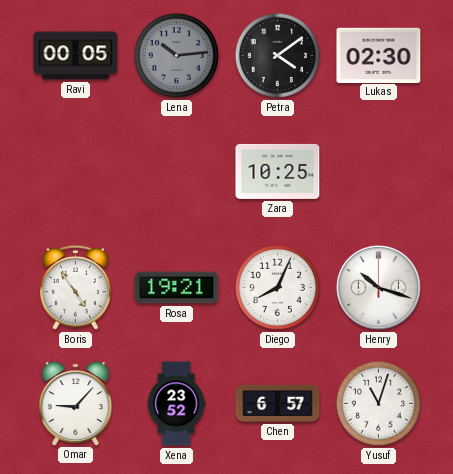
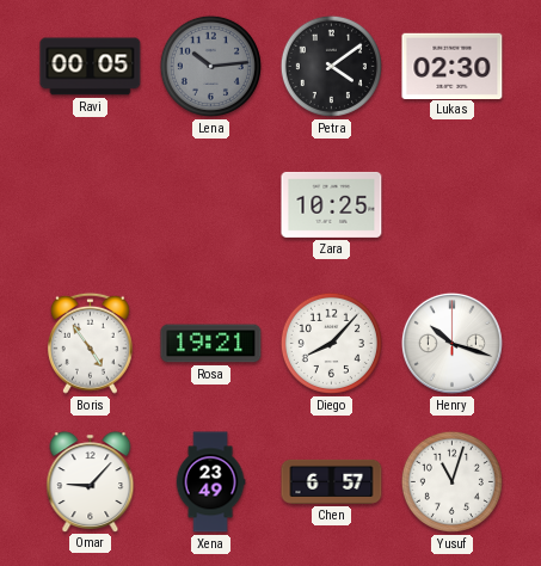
Diego: 8:04 -> 8:07 (331, 343)
Xena: 23:52 -> 23:49 (210, 482)
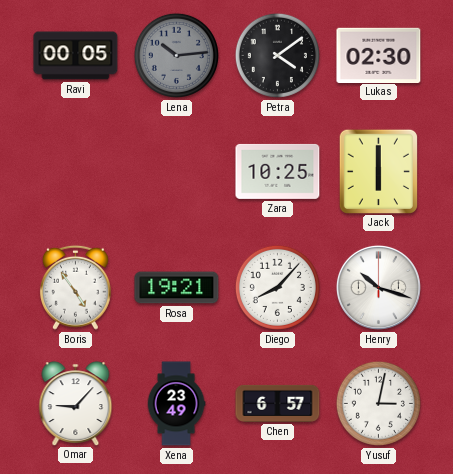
Jack: none -> 6:00 (378, 171)
Yusuf: 11:03 -> 3:02 (378, 403)
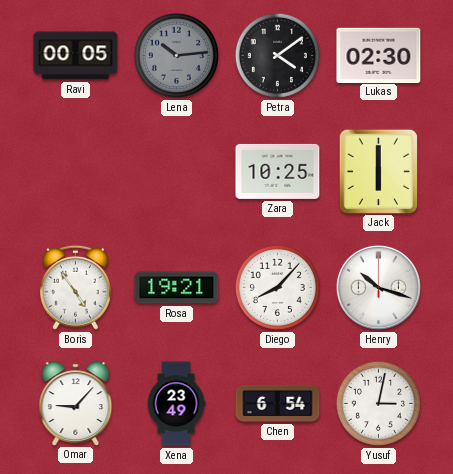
Chen: 6:57 -> 6:54 (278, 403)
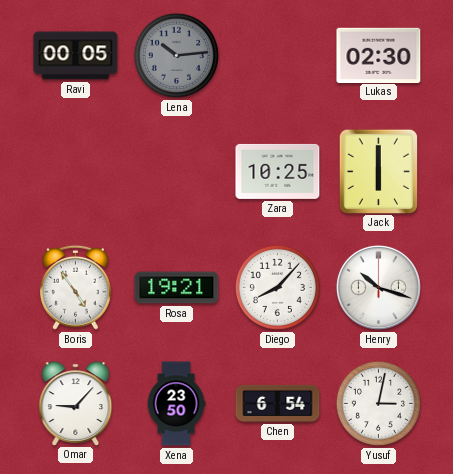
Petra: 4:09 -> none (277, 55)
Xena: 23:49 -> 23:50 (176, 404)
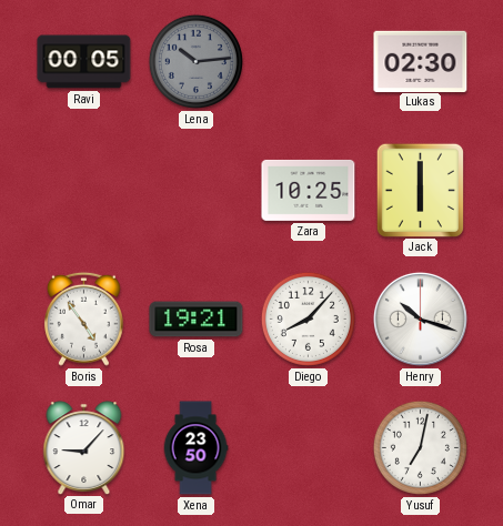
Chen: 6:54 -> none (278, 403)
Yusuf: 3:02 -> 7:02 (420, 447)
